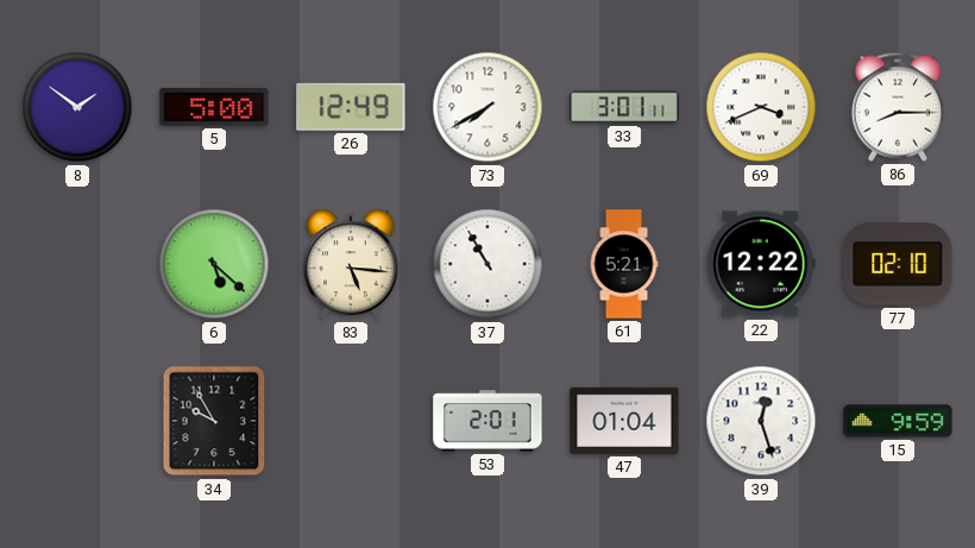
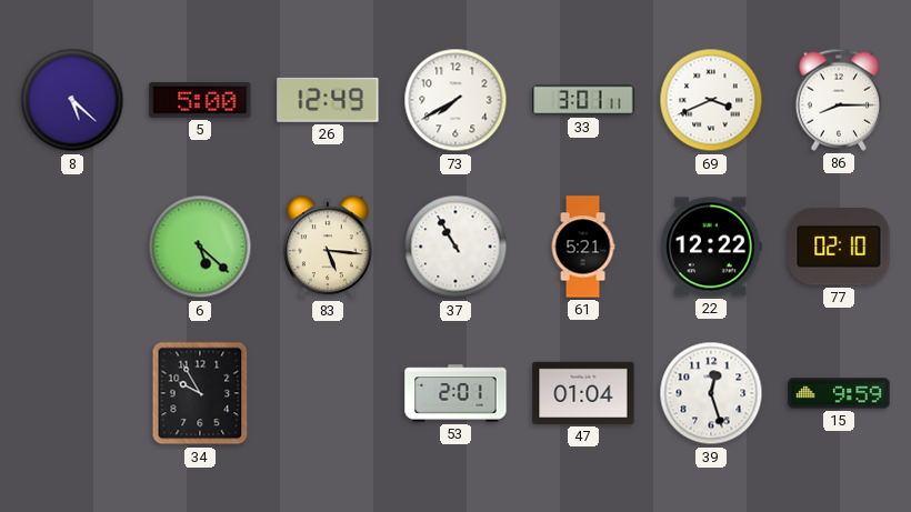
8: 1:51 -> 5:22 (72, 100)
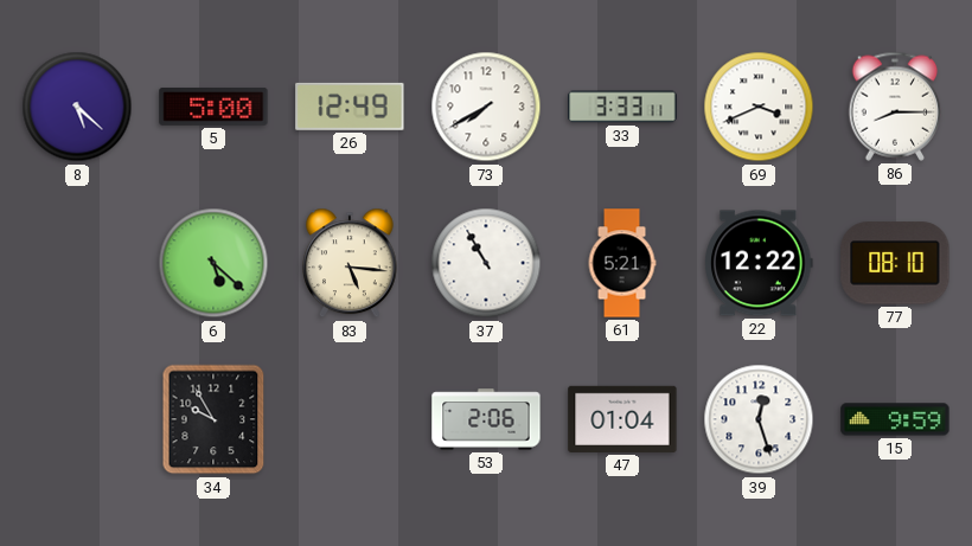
33: 3:01 -> 3:33 (622, 107)
77: 02:10 -> 08:10 (895, 263)
53: 2:01 -> 2:06 (486, 419)
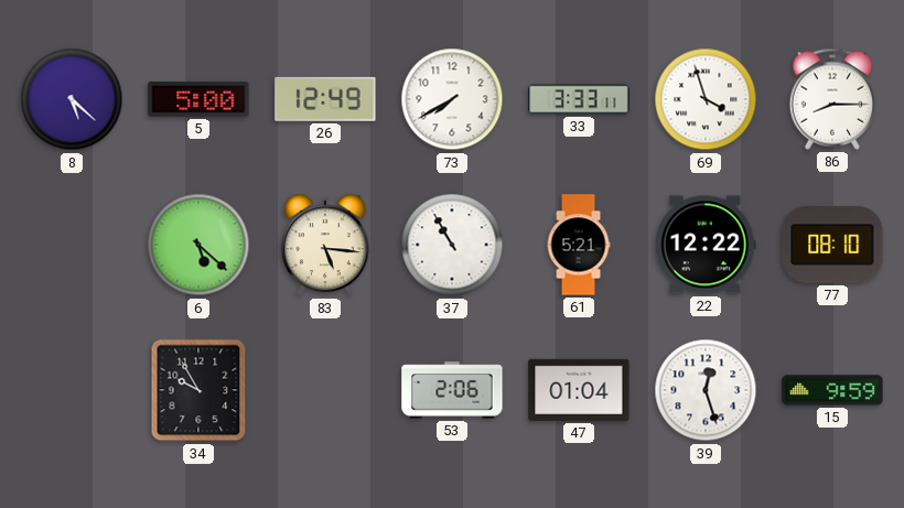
69: 3:41 -> 3:57 (706, 99)
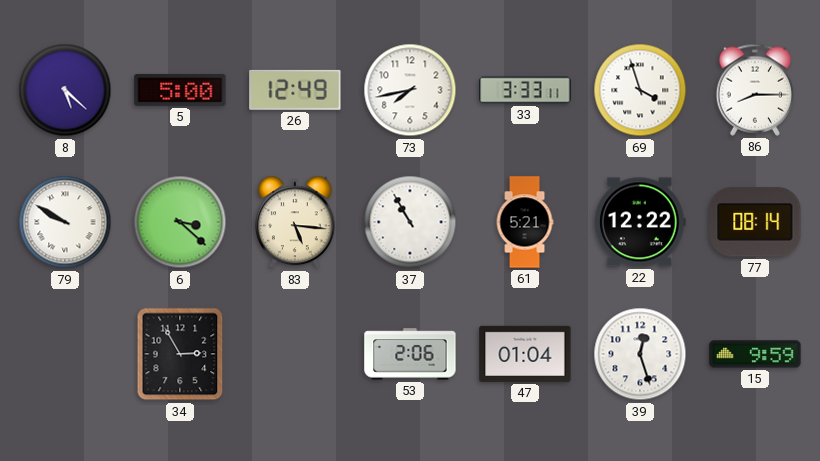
73: 7:40 -> 7:43 (410, 90)
79: none -> 9:50 (65, 222)
6: 5:22 -> 3:22 (180, 222)
77: 08:10 -> 08:14 (755, 222)
34: 9:55 -> 2:55 (180, 354)
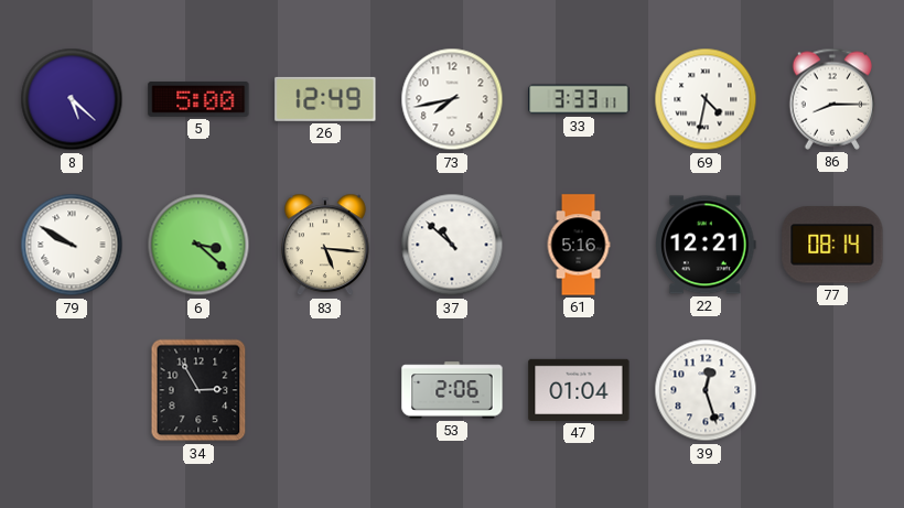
69: 3:57 -> 4:32 (706, 99)
37: 10:55 -> 10:52 (452, 245)
61: 5:21 -> 5:16 (579, 245)
22: 12:22 -> 12:21 (706, 245)
15: 9:59 -> none (755, 354)
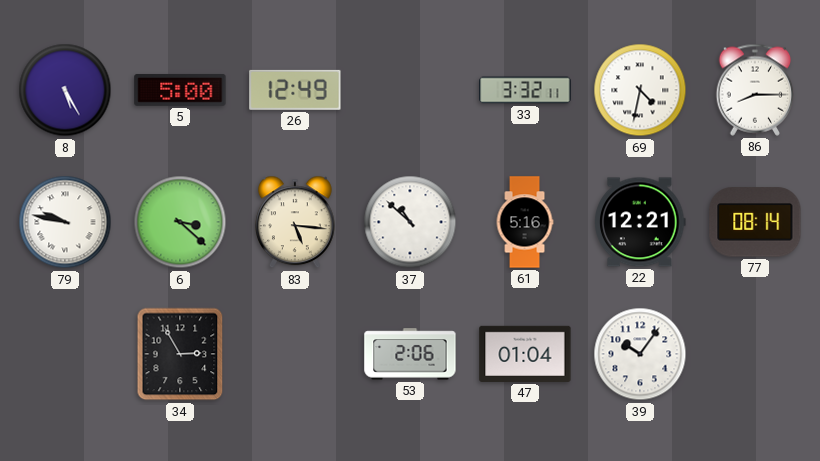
8: 5:22 -> 5:25 (65, 90)
73: 7:43 -> none (452, 99)
33: 3:33 -> 3:32 (525, 90)
79: 9:50 -> 9:47 (65, 222)
39: 12:27 -> 10:06 (640, 354)
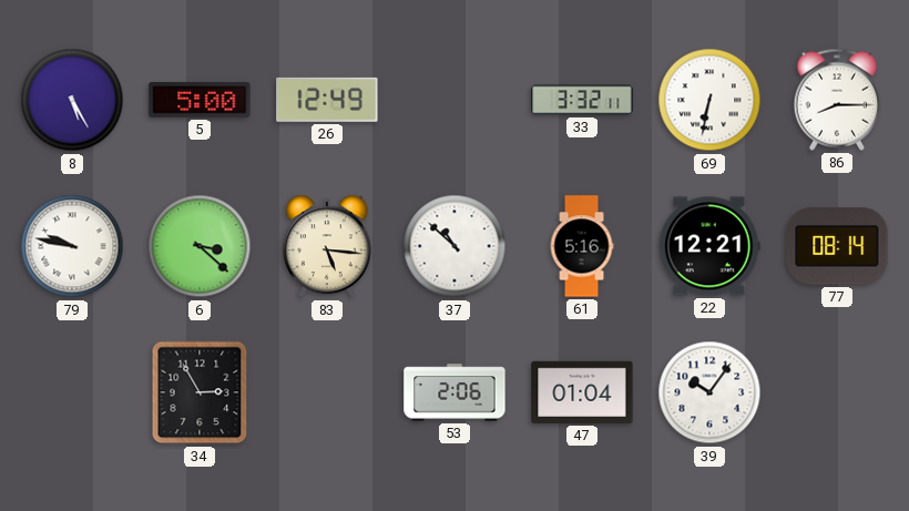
69: 4:32 -> 6:32 (709, 100)
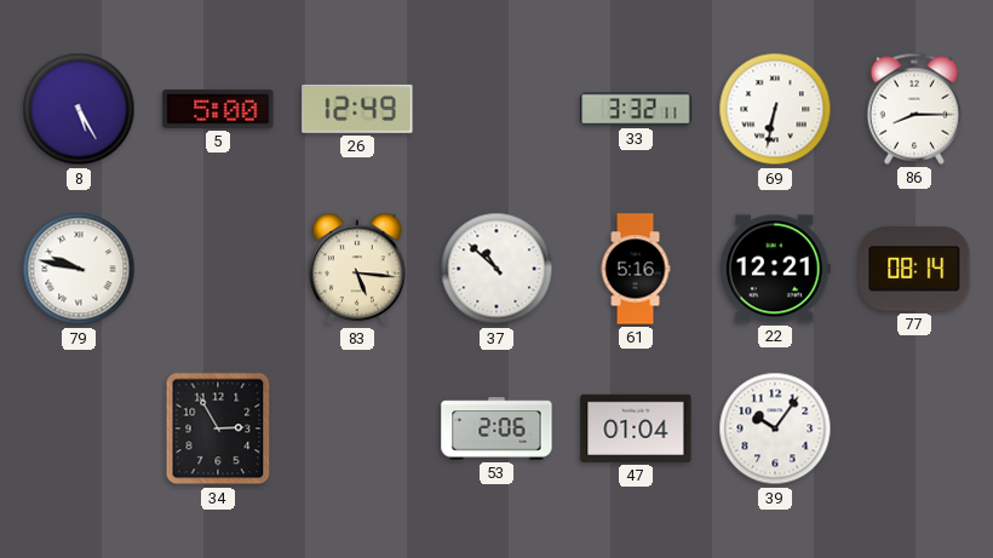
6: 3:22 -> none (200, 246)
